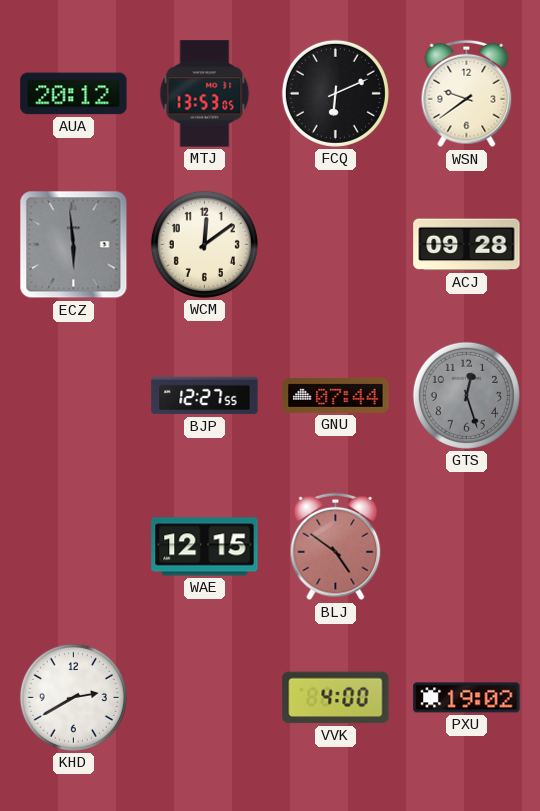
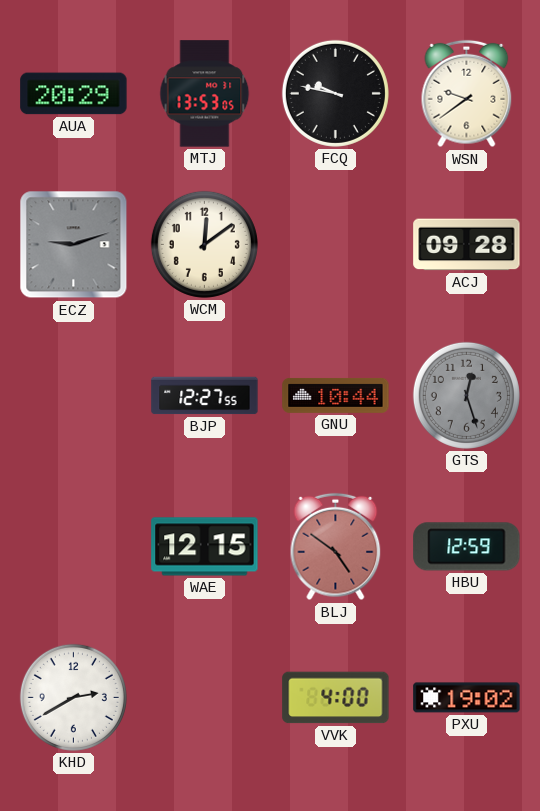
AUA: 20:12 -> 20:29 (74, 94)
FCQ: 6:11 -> 9:47 (335, 93)
ECZ: 5:59 -> 9:12 (74, 245)
GNU: 07:44 -> 10:44 (336, 395)
HBU: none -> 12:59 (467, 547)
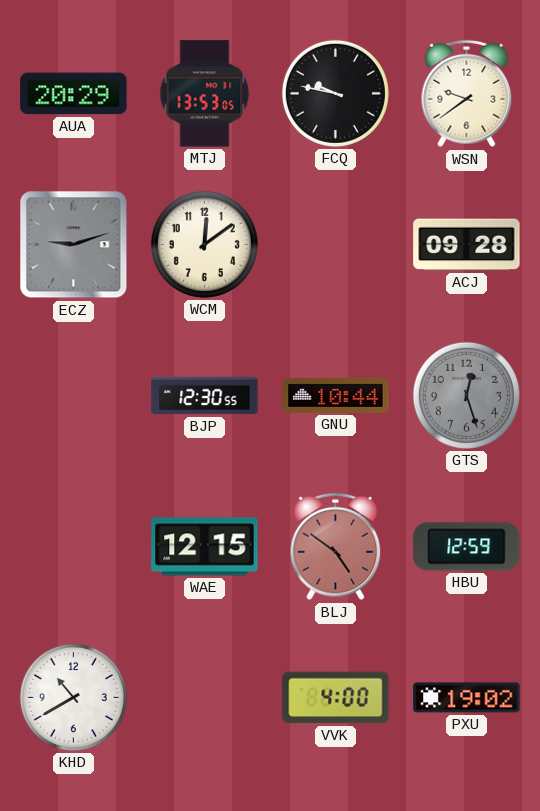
BJP: 12:27 -> 12:30 (205, 396)
KHD: 2:40 -> 10:40 (73, 697)
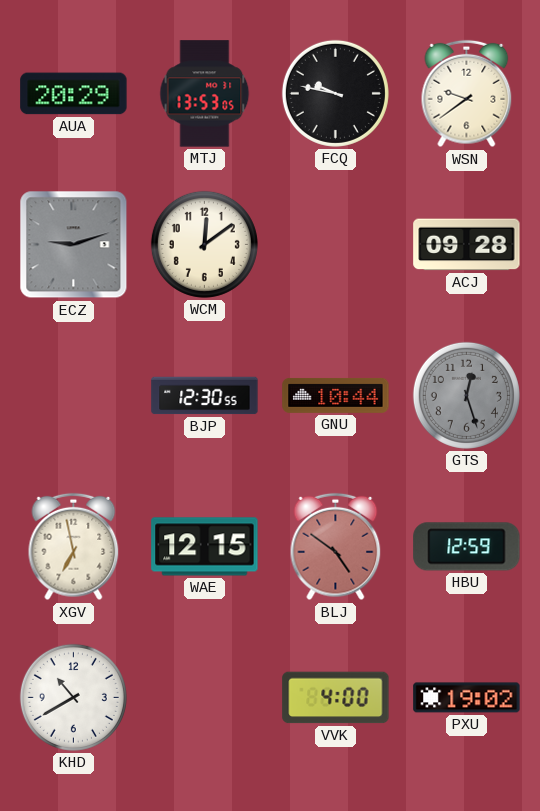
XGV: none -> 6:58 (74, 547)
